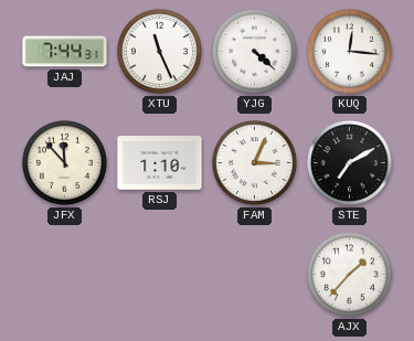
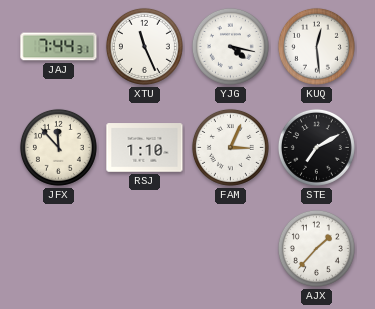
YJG: 4:22 -> 4:17 (230, 46)
KUQ: 12:16 -> 12:29 (316, 46)
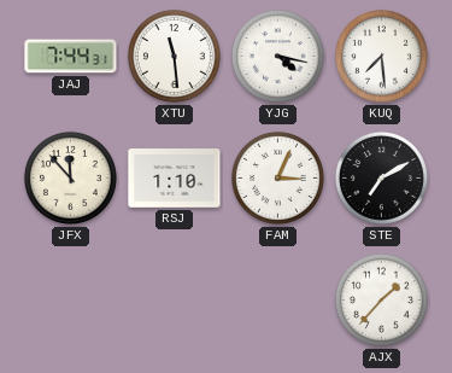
XTU: 11:26 -> 11:29 (174, 56)
KUQ: 12:29 -> 7:29 (381, 56)
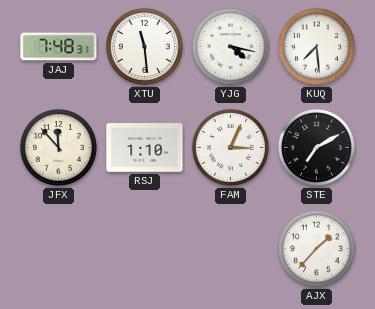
JAJ: 7:44 -> 7:48 (59, 47)
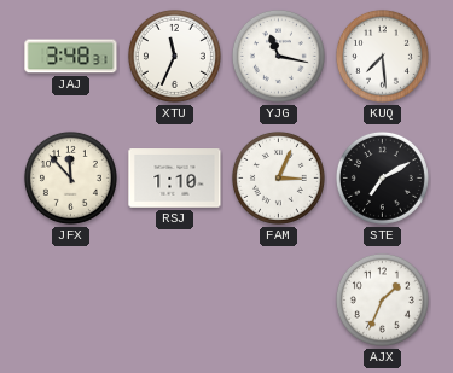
JAJ: 7:48 -> 3:48 (71, 57)
XTU: 11:29 -> 11:34 (174, 56)
YJG: 4:17 -> 11:17 (278, 56)
AJX: 1:37 -> 1:34 (382, 299)
